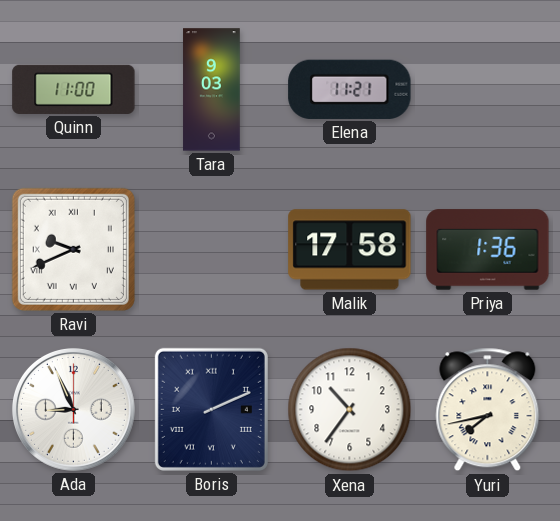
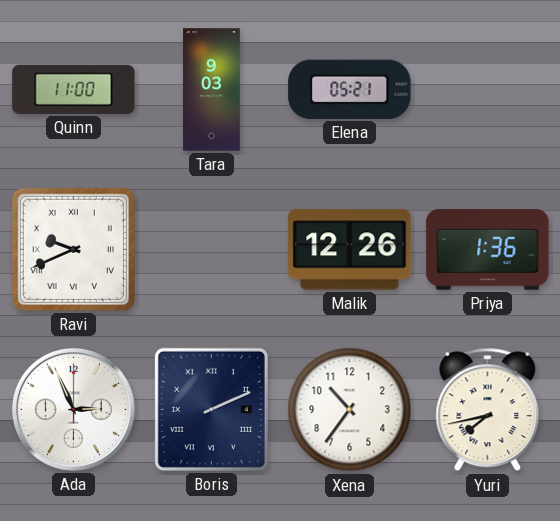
Elena: 11:21 -> 05:21 (350, 89)
Malik: 17:58 -> 12:26 (350, 250)
Ada: 8:56 -> 2:56 (73, 409)
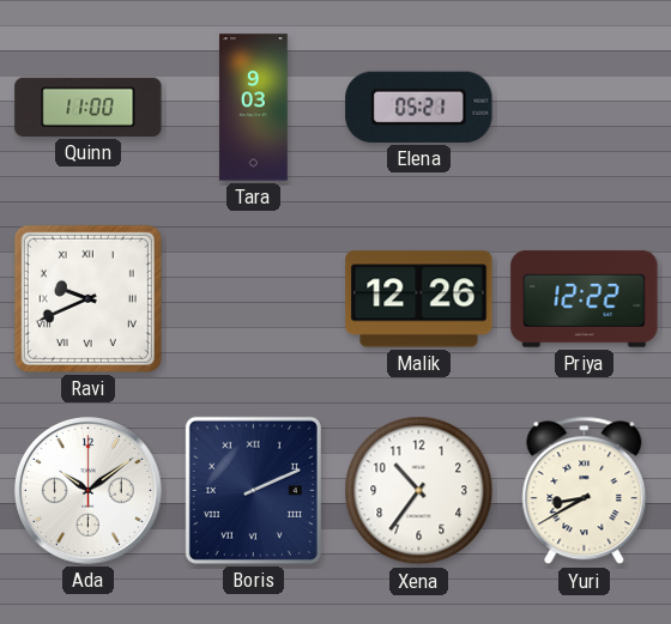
Priya: 1:36 -> 12:22 (585, 299)
Ada: 2:56 -> 10:09 (87, 490)
Yuri: 7:43 -> 8:40 (585, 491)
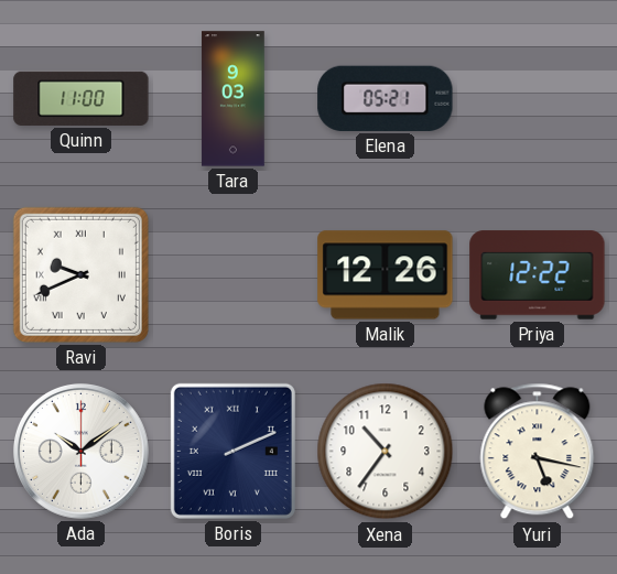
Yuri: 8:40 -> 5:17 (538, 452)
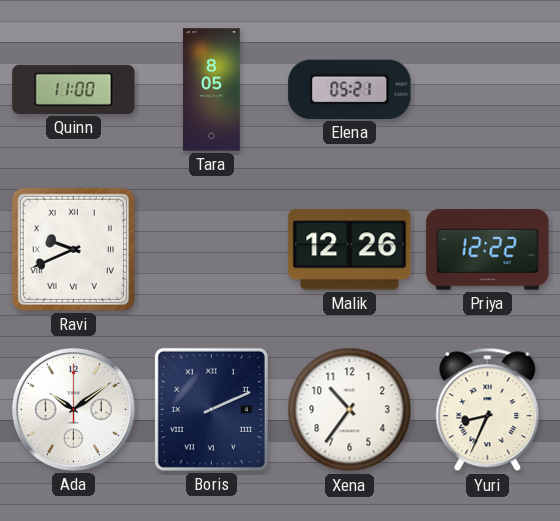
Tara: 9:03 -> 8:05 (212, 90)
Yuri: 5:17 -> 8:34 (488, 410)
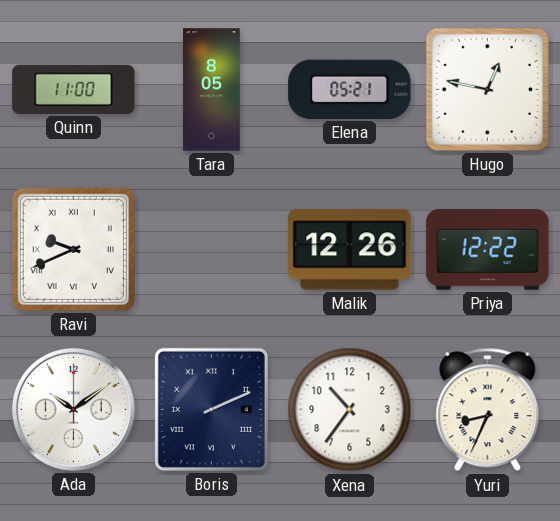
Hugo: none -> 12:47 (487, 89)
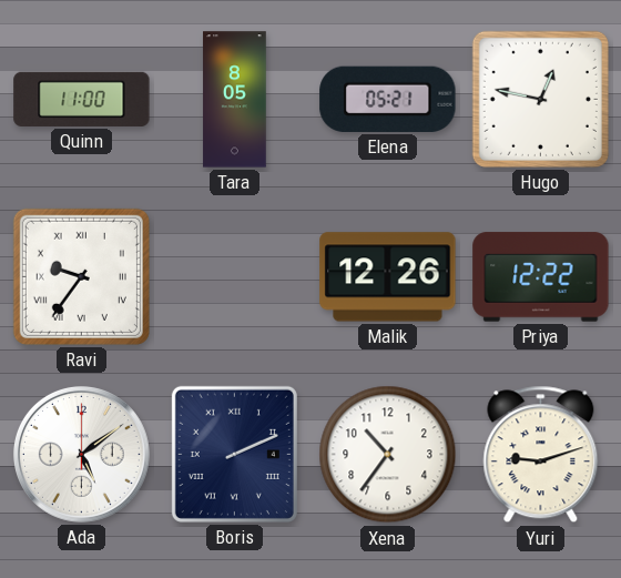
Ravi: 9:41 -> 9:36 (81, 276)
Ada: 10:09 -> 5:09 (81, 454)
Yuri: 8:34 -> 9:12 (541, 455)
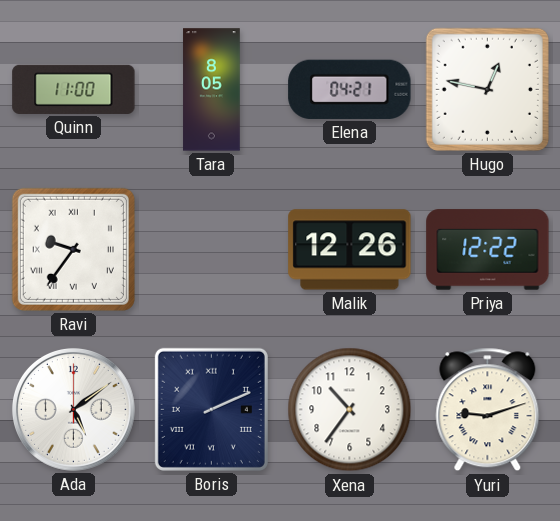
Elena: 05:21 -> 04:21 (350, 89)
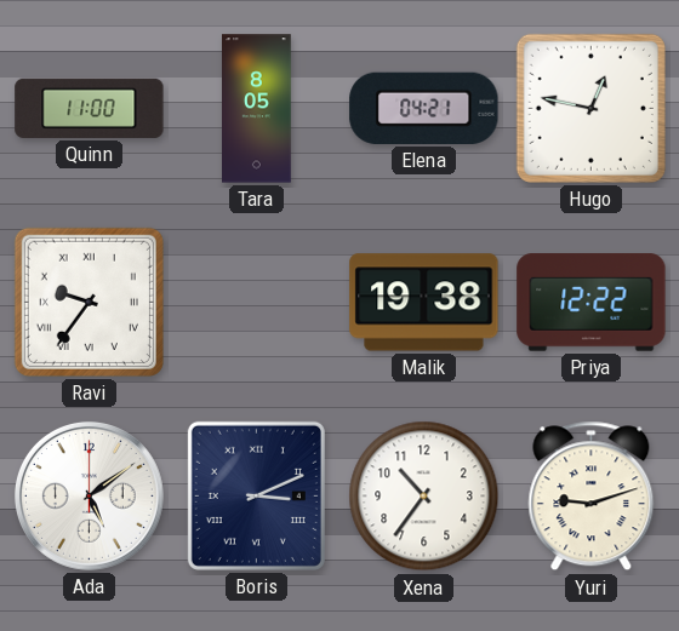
Malik: 12:26 -> 19:38 (424, 303)
Boris: 2:11 -> 3:11 (256, 495)
